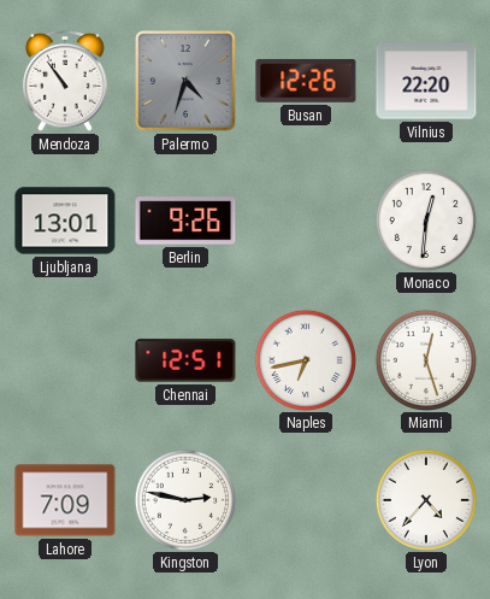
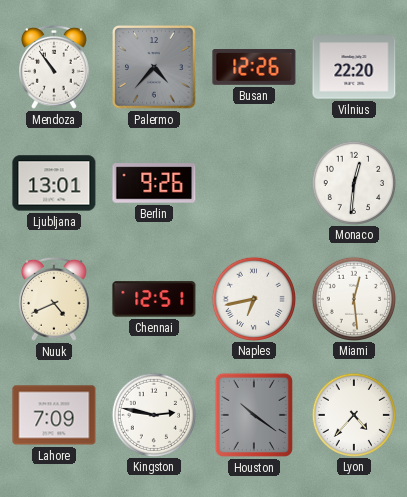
Palermo: 4:33 -> 4:37 (154, 67)
Nuuk: none -> 4:41 (55, 299)
Miami: 12:27 -> 12:29 (353, 298)
Houston: none -> 10:21 (254, 415)
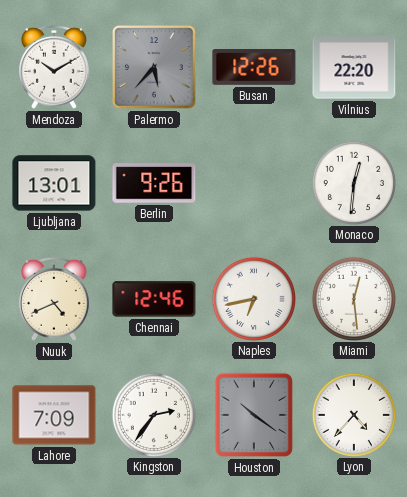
Mendoza: 10:54 -> 10:10 (55, 67)
Palermo: 4:37 -> 5:37 (154, 67)
Chennai: 12:51 -> 12:46 (154, 299)
Kingston: 2:47 -> 2:36 (153, 414)
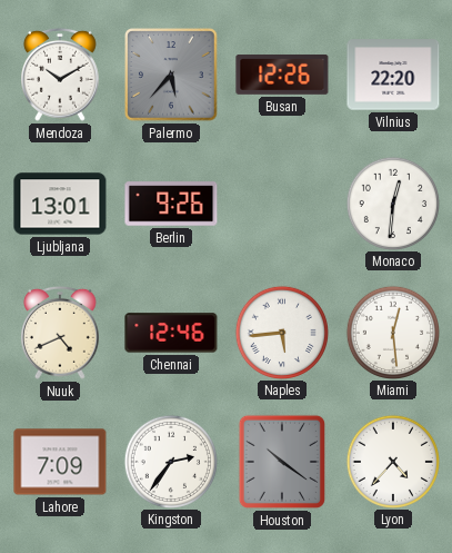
Naples: 6:43 -> 5:44 (281, 332)
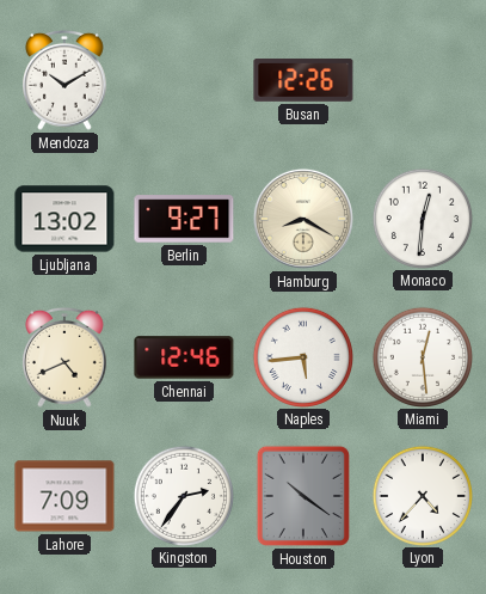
Palermo: 5:37 -> none (171, 75)
Vilnius: 22:20 -> none (393, 75)
Ljubljana: 13:01 -> 13:02 (64, 219)
Berlin: 9:26 -> 9:27 (184, 219)
Hamburg: none -> 8:20 (303, 219)
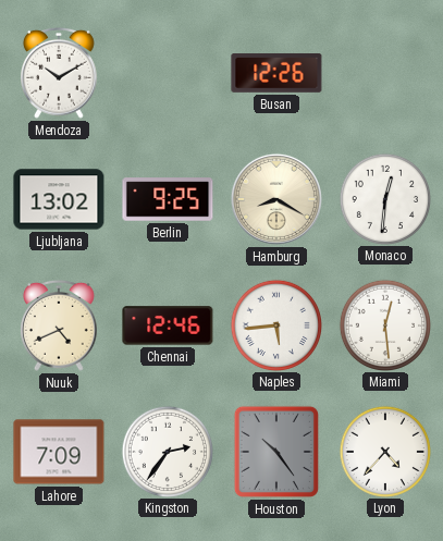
Berlin: 9:27 -> 9:25 (168, 199)
Houston: 10:21 -> 10:24 (276, 452)
